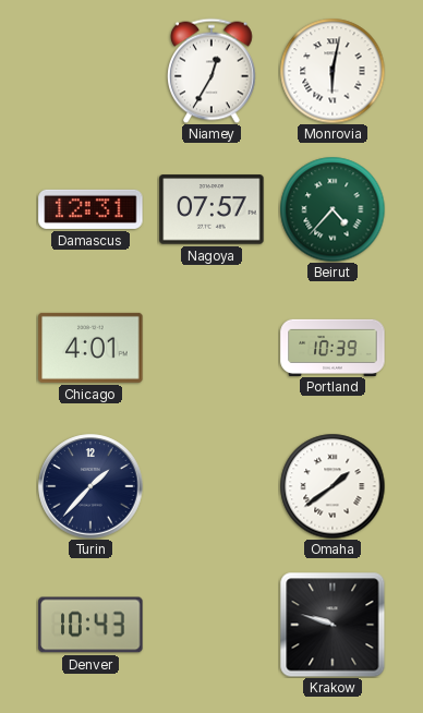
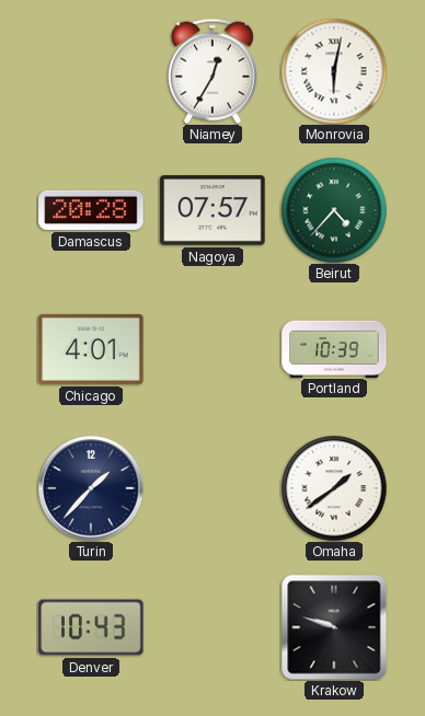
Damascus: 12:31 -> 20:28 (91, 210)
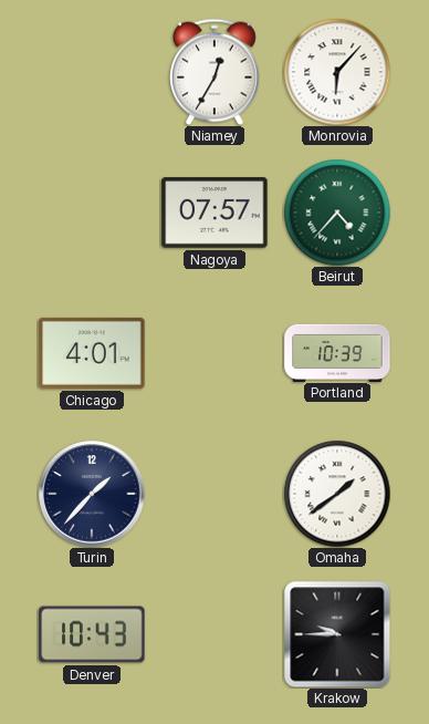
Monrovia: 6:02 -> 6:07 (337, 72)
Damascus: 20:28 -> none (91, 210)
Krakow: 9:48 -> 9:45 (337, 634)
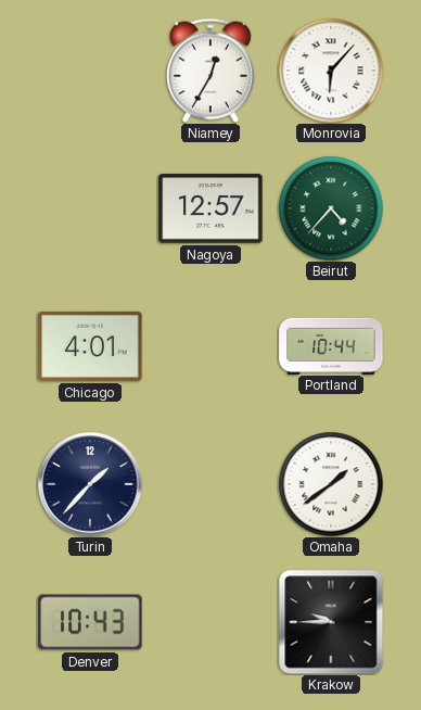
Nagoya: 07:57 -> 12:57 (210, 208)
Portland: 10:39 -> 10:44 (331, 345)
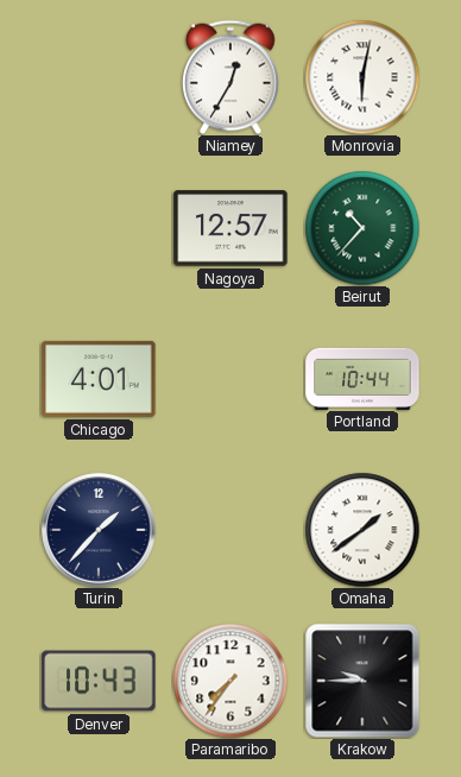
Monrovia: 6:07 -> 6:02 (362, 77)
Beirut: 4:37 -> 10:37 (362, 228)
Paramaribo: none -> 7:36 (230, 681)
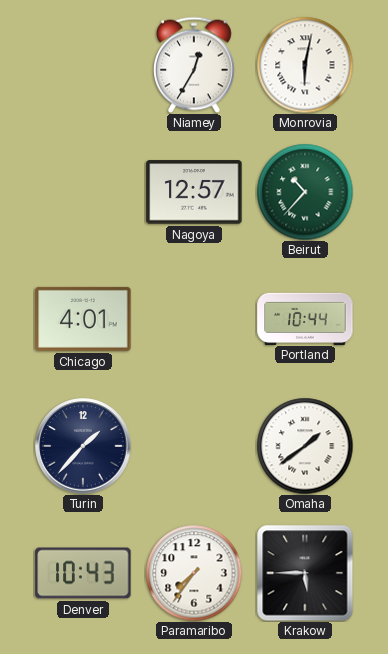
Krakow: 9:45 -> 5:45 (305, 573)
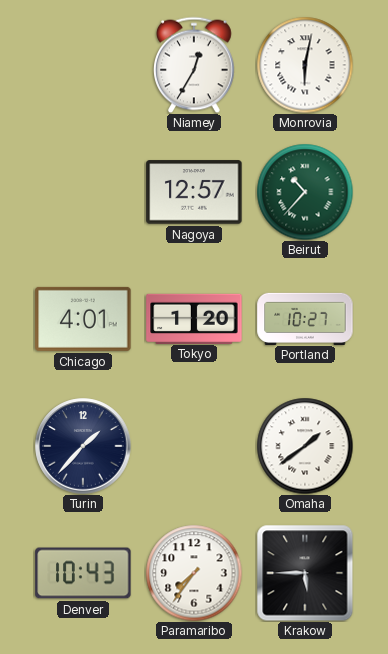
Tokyo: none -> 1:20 (194, 318)
Portland: 10:44 -> 10:27 (305, 318)
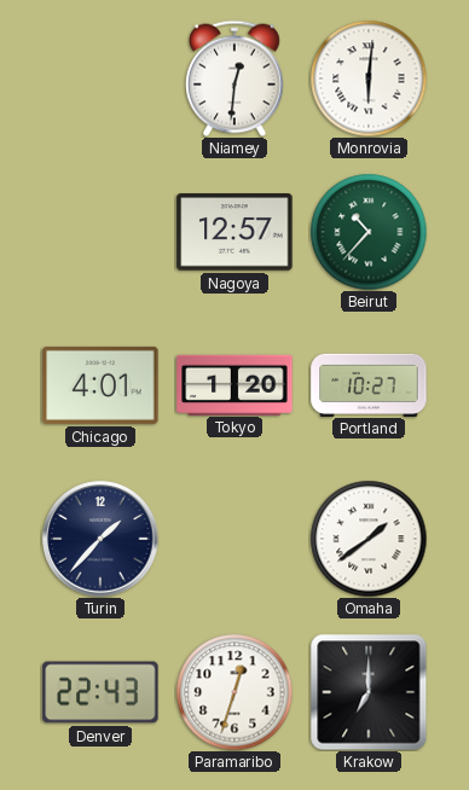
Niamey: 12:35 -> 12:31 (236, 79)
Monrovia: 6:02 -> 6:01 (369, 79)
Denver: 10:43 -> 22:43 (100, 692)
Paramaribo: 7:36 -> 12:33 (234, 692)
Krakow: 5:45 -> 7:00 (369, 692)
